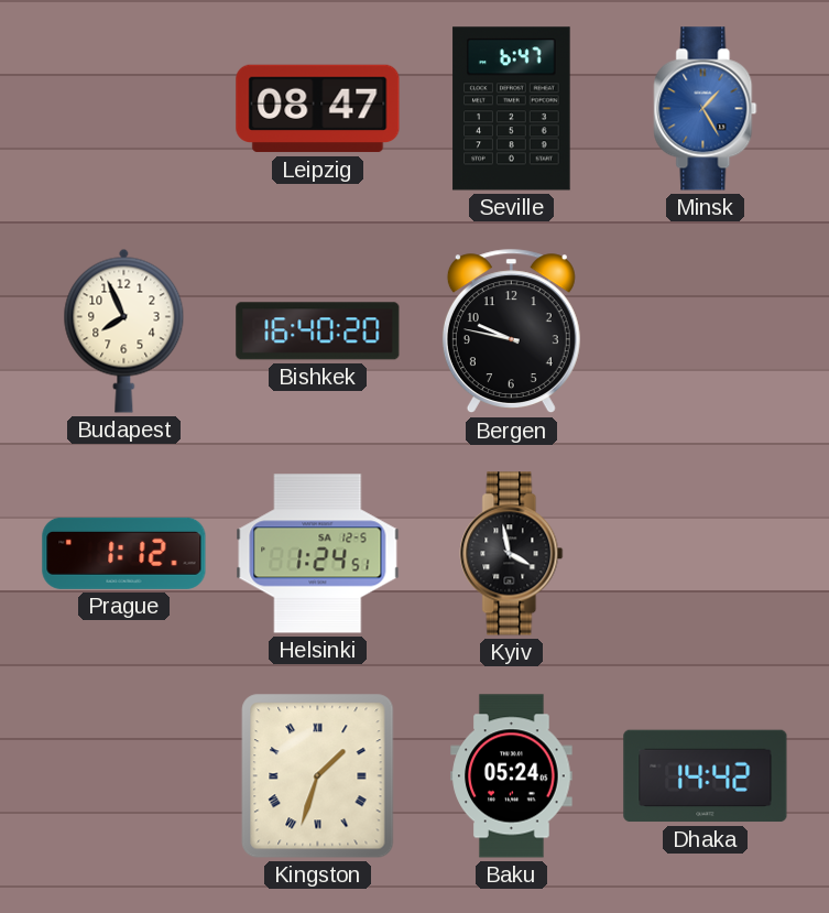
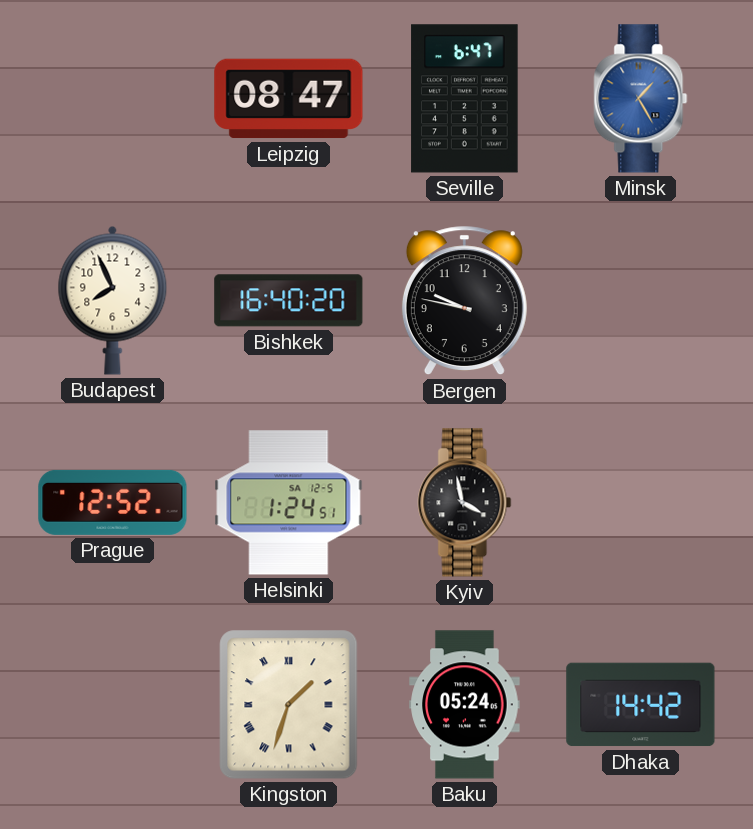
Prague: 1:12 -> 12:52 (113, 502)
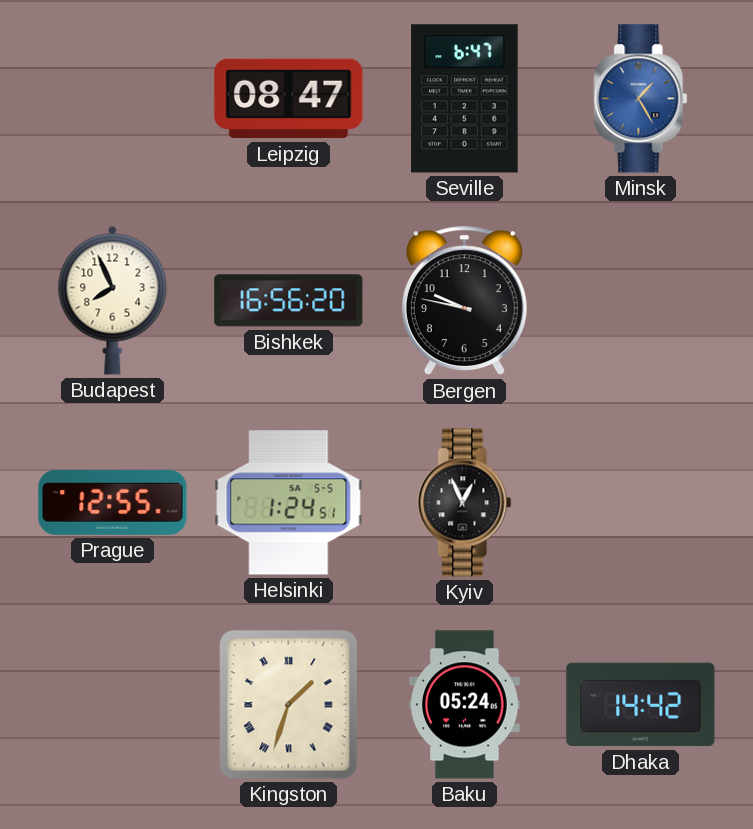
Bishkek: 16:40 -> 16:56 (289, 301)
Prague: 12:52 -> 12:55 (113, 502)
Helsinki date: SA 12-5 -> SA 5-5 (289, 503)
Kyiv: 3:58 -> 12:56 (465, 503)
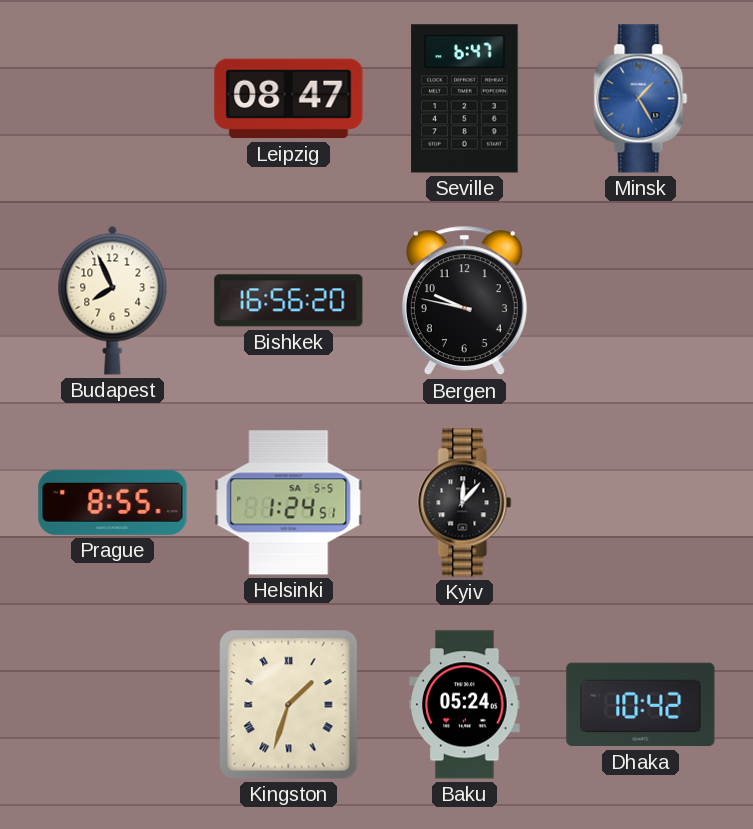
Prague: 12:55 -> 8:55 (113, 502)
Kyiv: 12:56 -> 12:07 (465, 503)
Dhaka: 14:42 -> 10:42 (641, 705)
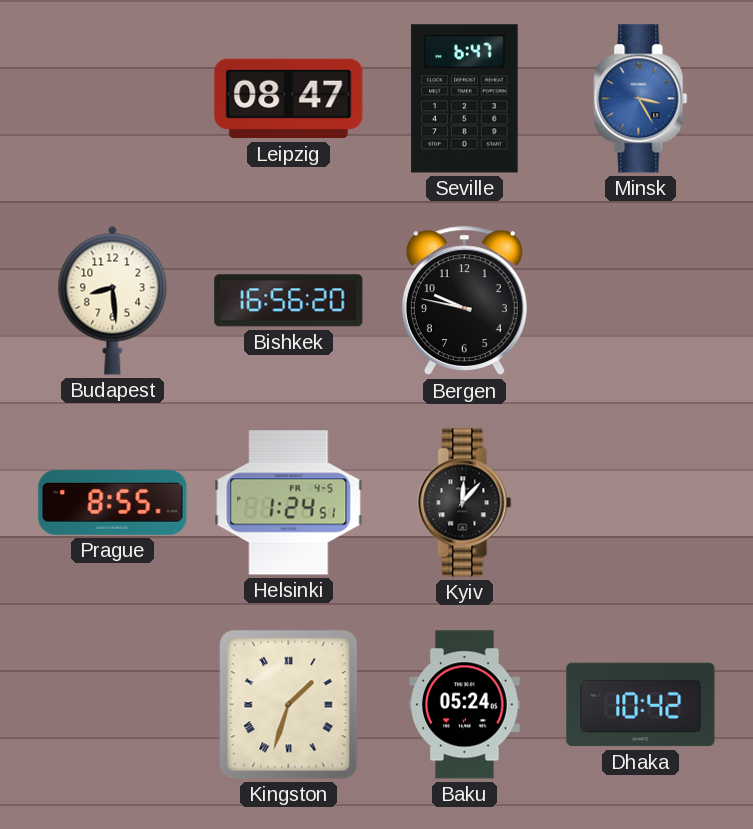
Minsk: 1:25 -> 3:25 (641, 99)
Budapest: 7:56 -> 8:29 (113, 300)
Helsinki date: SA 5-5 -> FR 4-5 (289, 503)
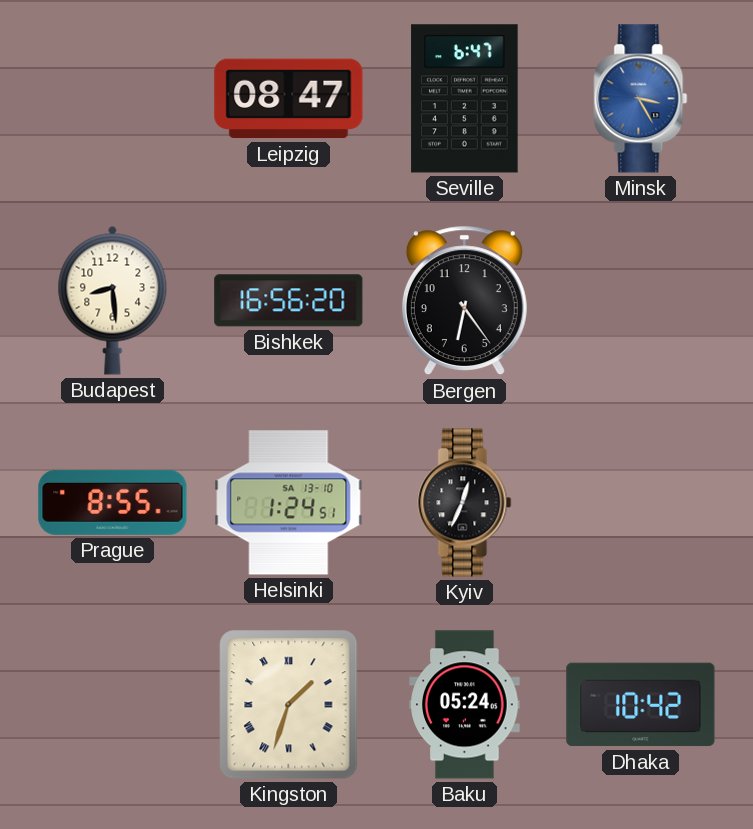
Bergen: 9:47 -> 6:24 (464, 301)
Helsinki date: FR 4-5 -> SA 13-10 (289, 503)
Kyiv: 12:07 -> 12:34 (465, 503)
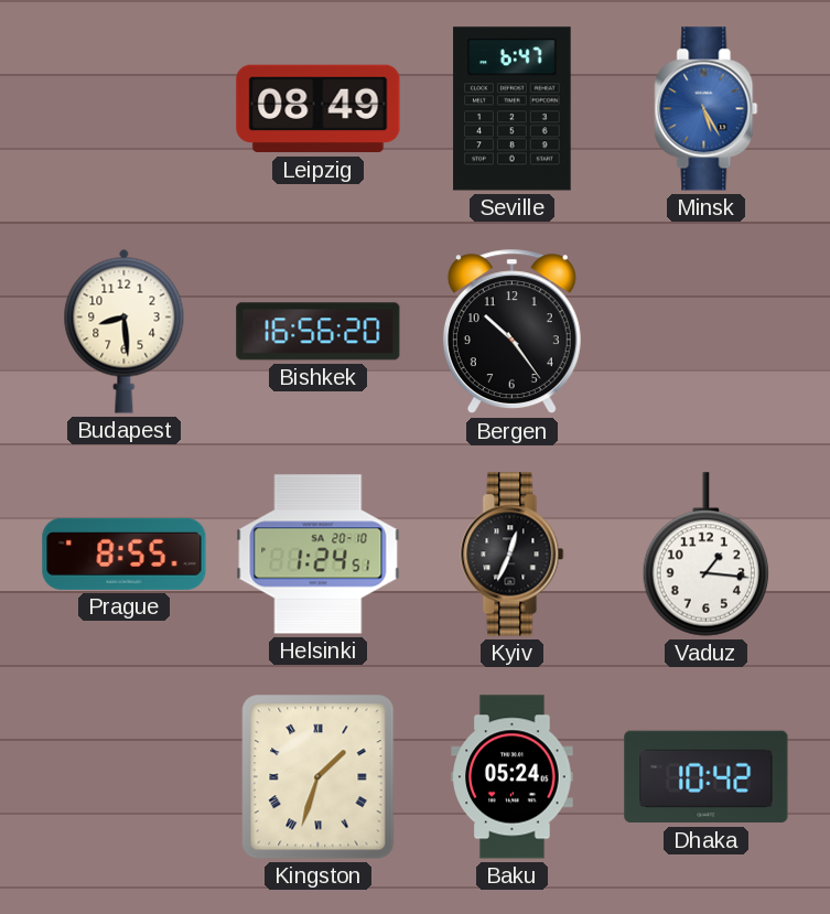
Leipzig: 08:47 -> 08:49 (319, 109)
Minsk: 3:25 -> 5:25 (707, 109)
Bergen: 6:24 -> 10:24 (511, 332)
Helsinki date: SA 13-10 -> SA 20-10 (319, 555)
Vaduz: none -> 1:16 (705, 555)
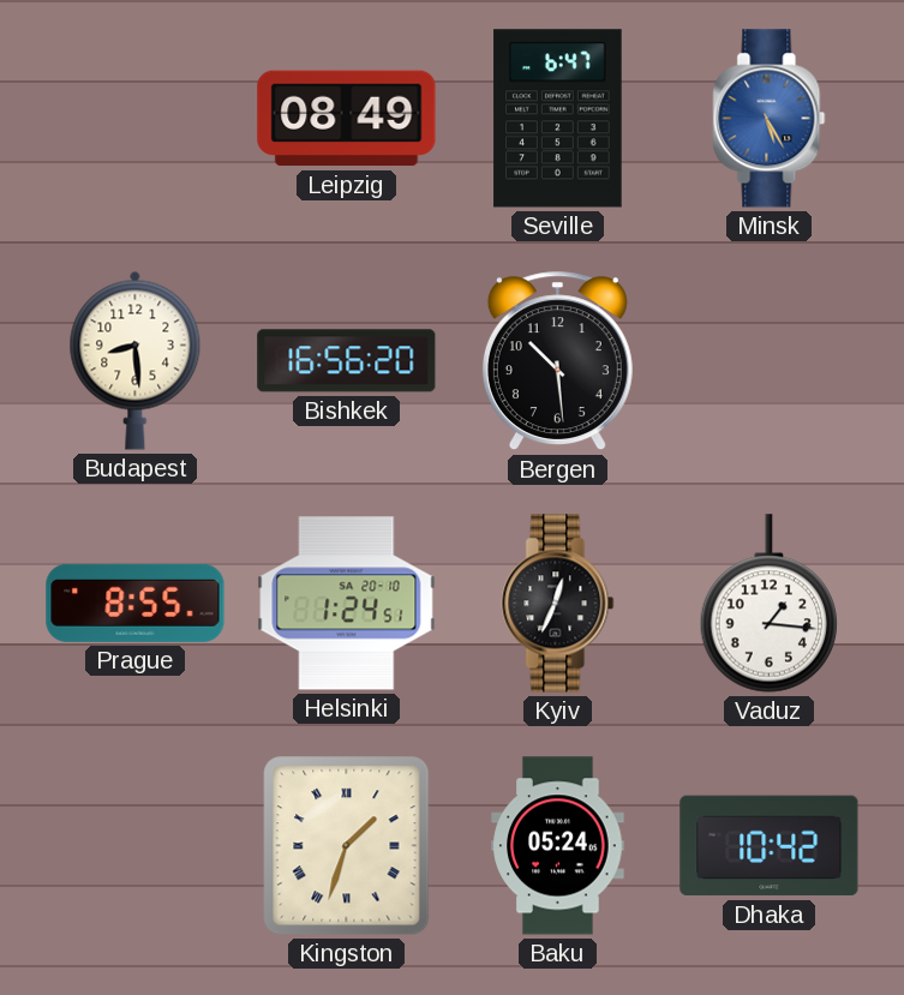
Bergen: 10:24 -> 10:29 (557, 361)
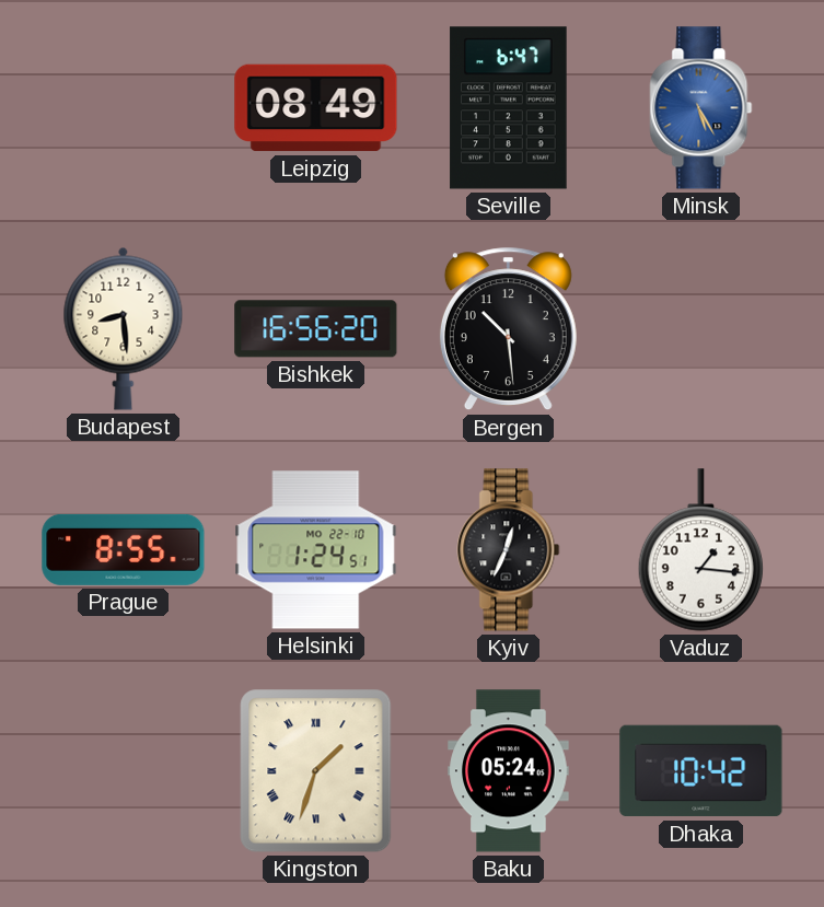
Helsinki date: SA 20-10 -> MO 22-10 (316, 550)
